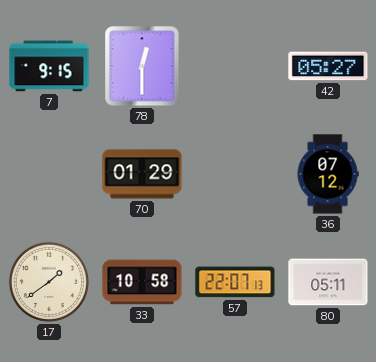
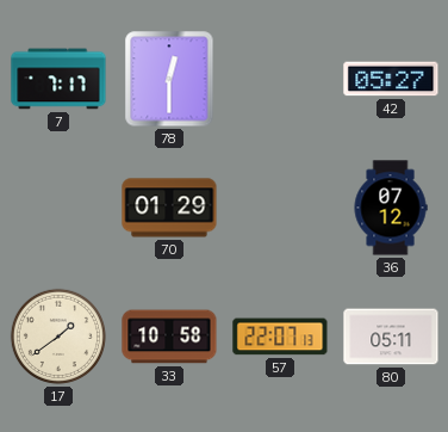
7: 9:15 -> 7:17 (58, 79)
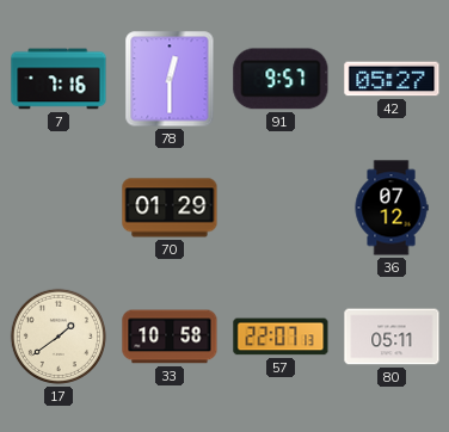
7: 7:17 -> 7:16 (59, 79)
91: none -> 9:57 (281, 79)
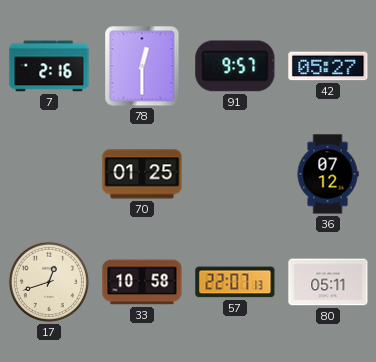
7: 7:16 -> 2:16 (49, 66)
70: 01:29 -> 01:25 (142, 174)
17: 1:39 -> 12:42 (49, 282)
